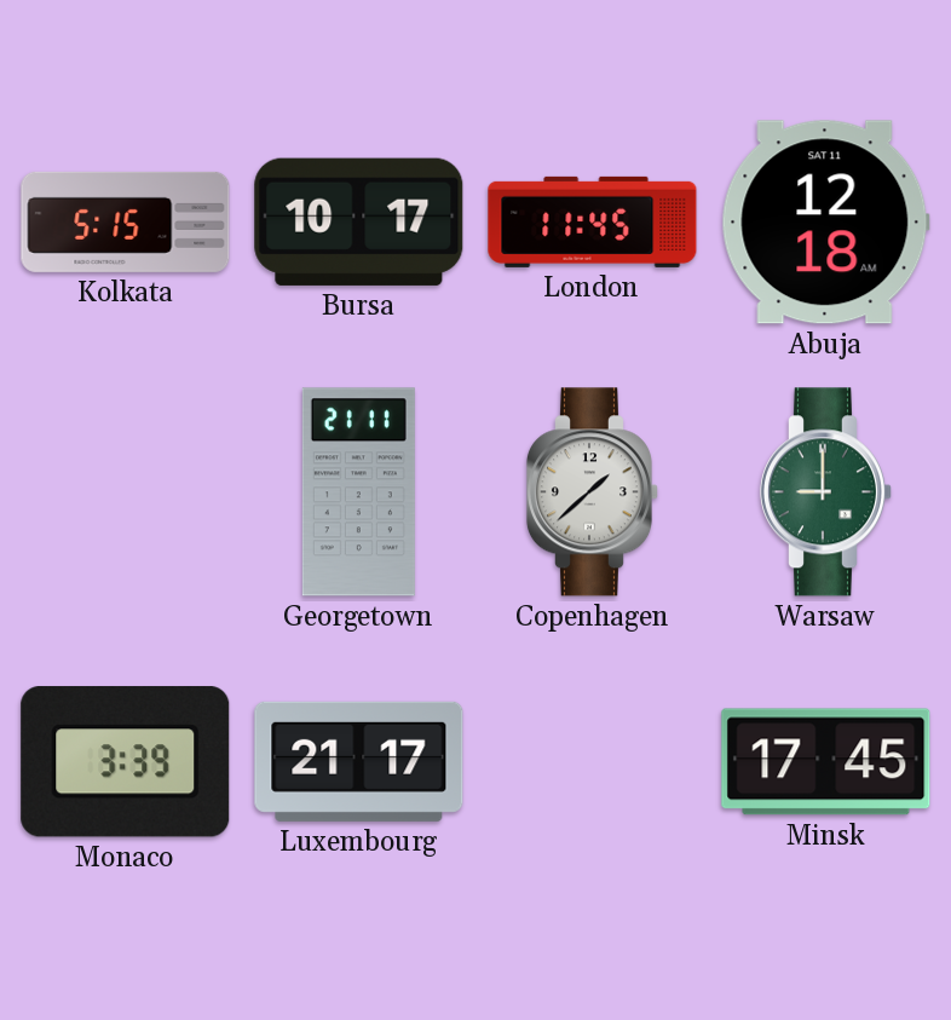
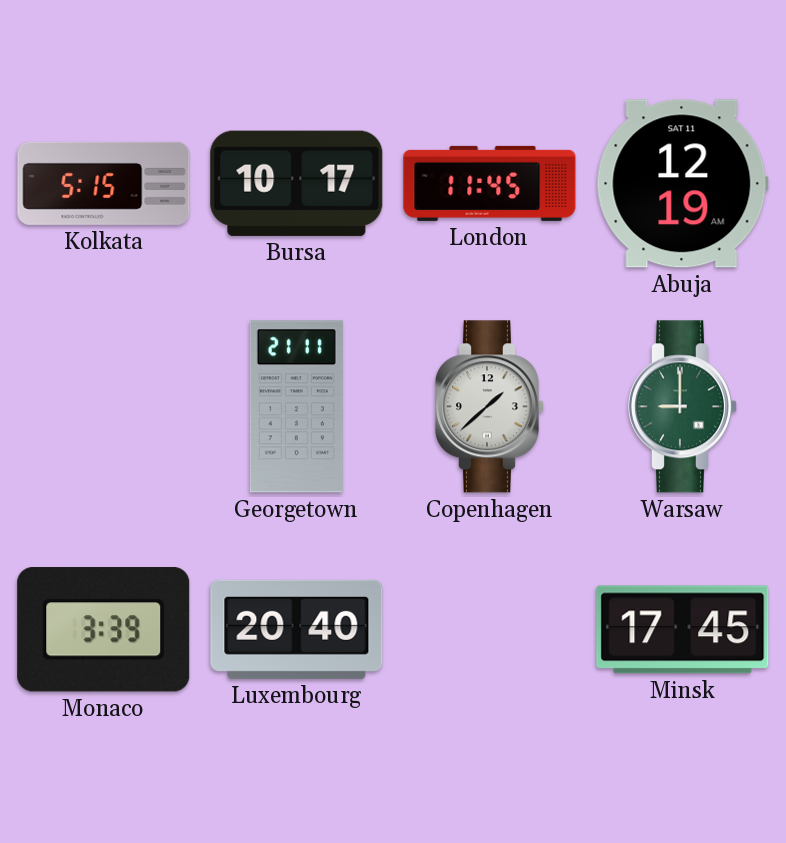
Abuja: 12:18 -> 12:19 (682, 184)
Luxembourg: 21:17 -> 20:40 (297, 629)
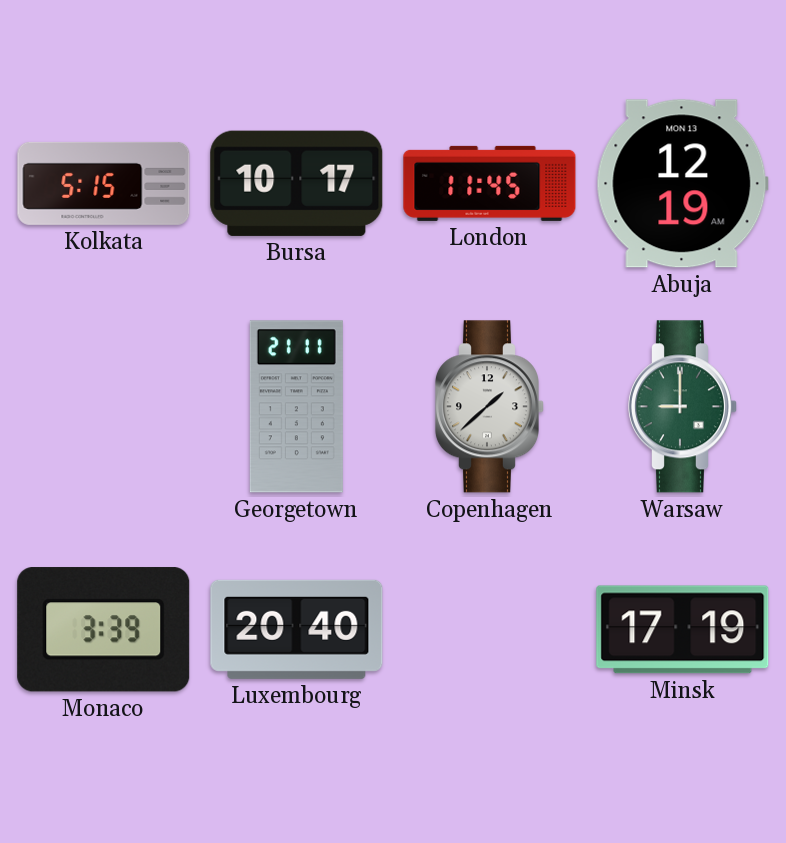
Abuja date: SAT 11 -> MON 13 (682, 184)
Minsk: 17:45 -> 17:19 (683, 630)
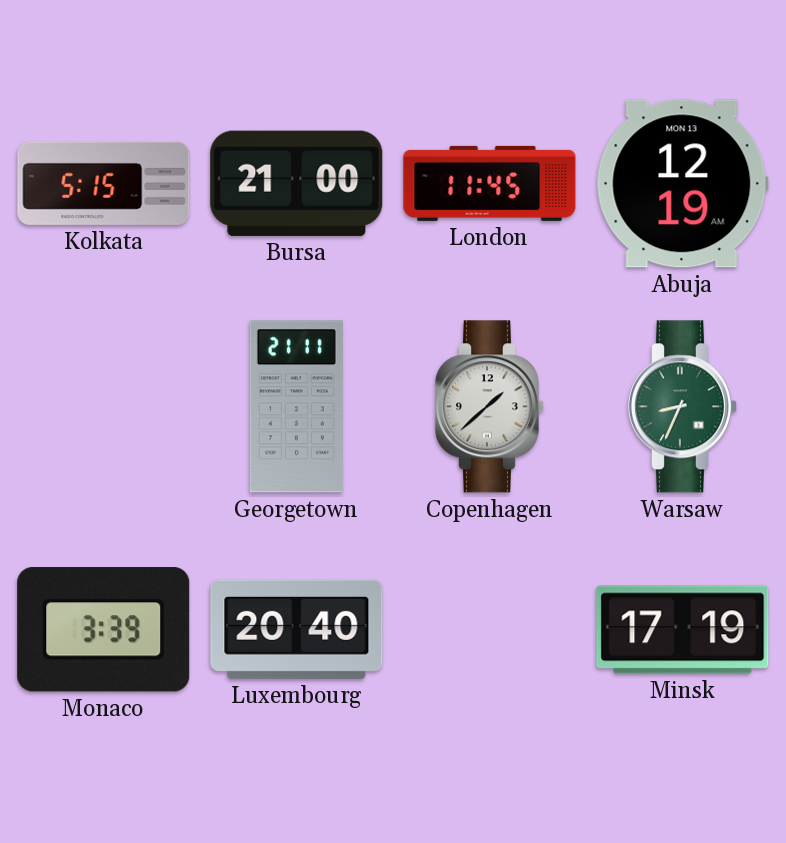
Bursa: 10:17 -> 21:00 (297, 183)
Warsaw: 9:00 -> 8:34 (682, 407)
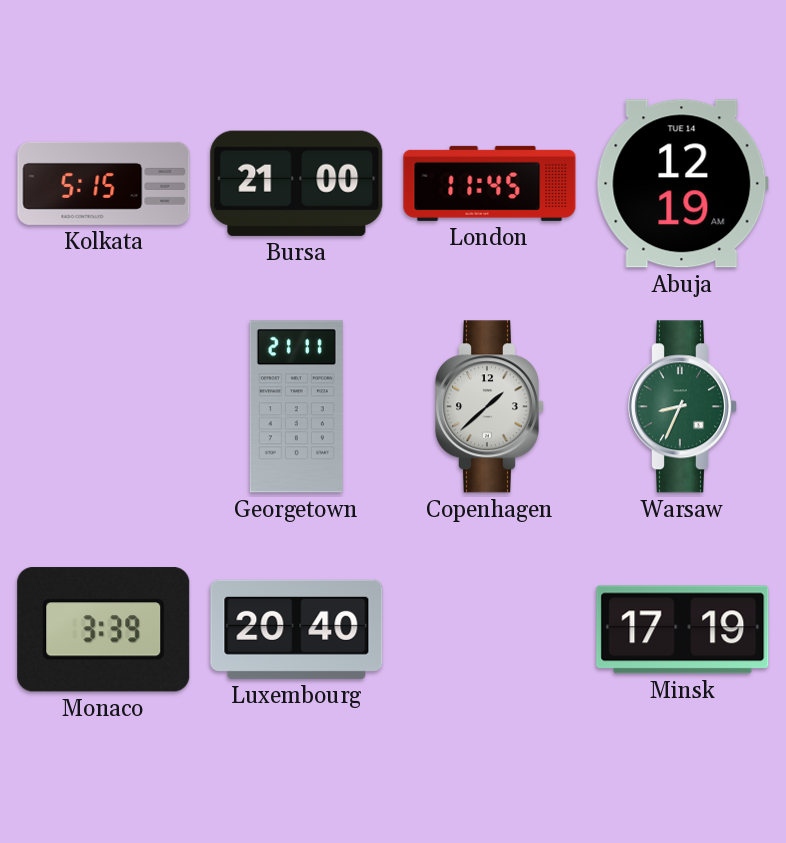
Abuja date: MON 13 -> TUE 14 (682, 184)
